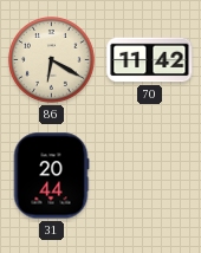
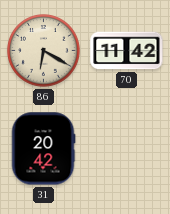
31: 20:44 -> 20:42 (43, 149)
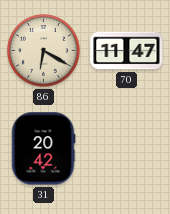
70: 11:42 -> 11:47 (127, 51)
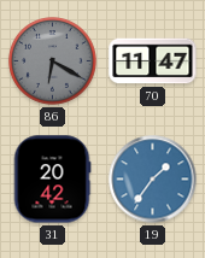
86 dial: cream -> grey (53, 61)
19: none -> 1:36 (153, 180)
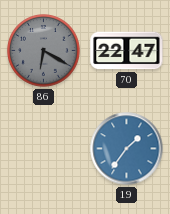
70: 11:47 -> 22:47 (127, 51)
31: 20:42 -> none (52, 180)
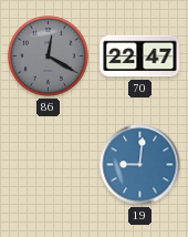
86: 6:20 -> 12:20 (49, 56)
19: 1:36 -> 9:01 (140, 165)
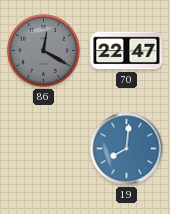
19: 9:01 -> 8:01 (127, 149)
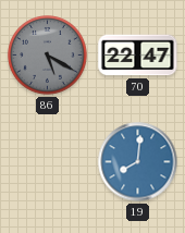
86: 12:20 -> 5:20 (48, 56)
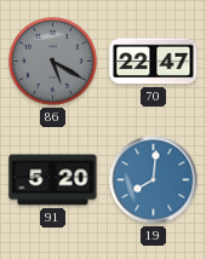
91: none -> 5:20 (53, 180)
